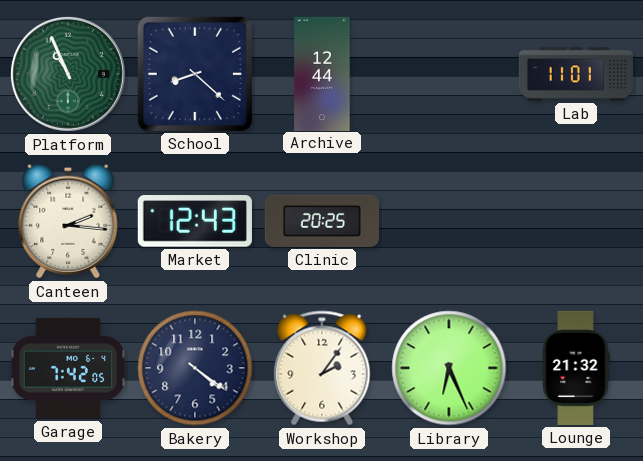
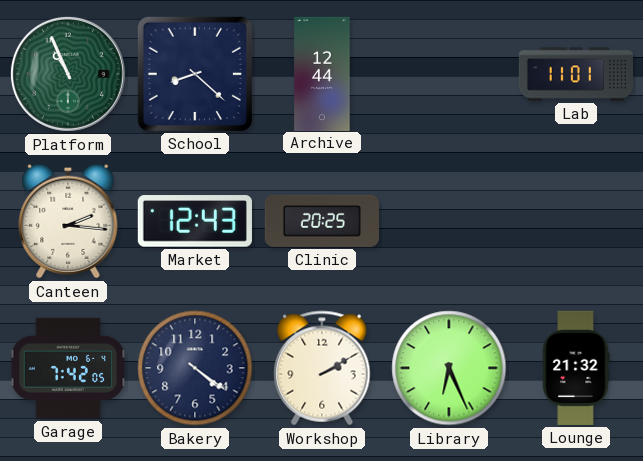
Workshop: 2:06 -> 2:10 (322, 368)
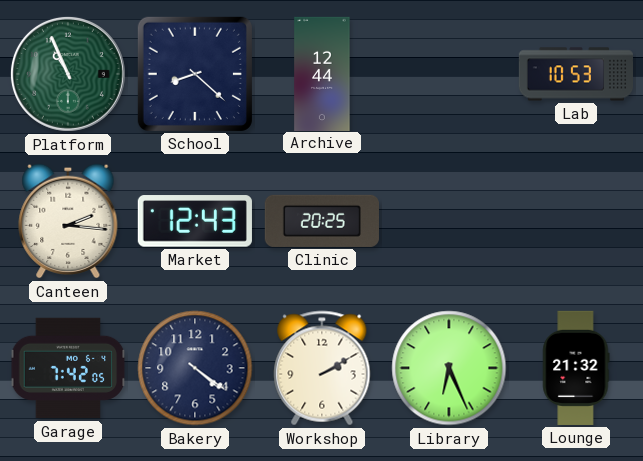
Lab: 11:01 -> 10:53 (575, 74)
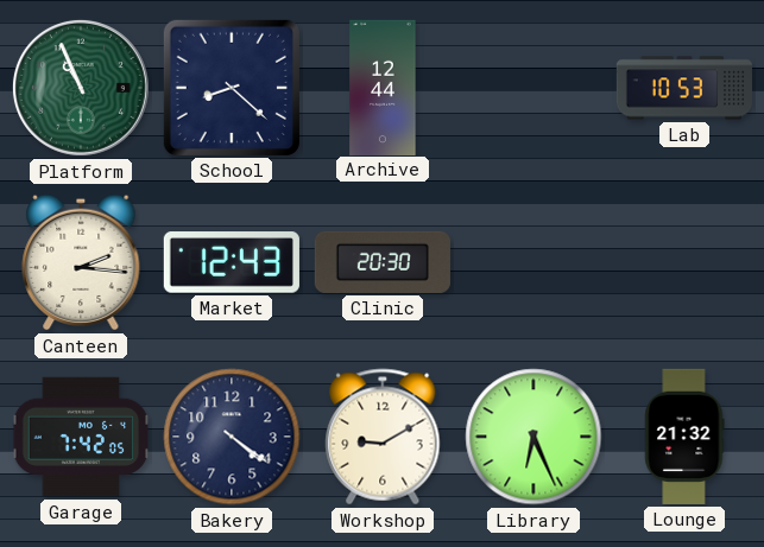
Clinic: 20:25 -> 20:30 (383, 262)
Workshop: 2:10 -> 9:10 (383, 437)
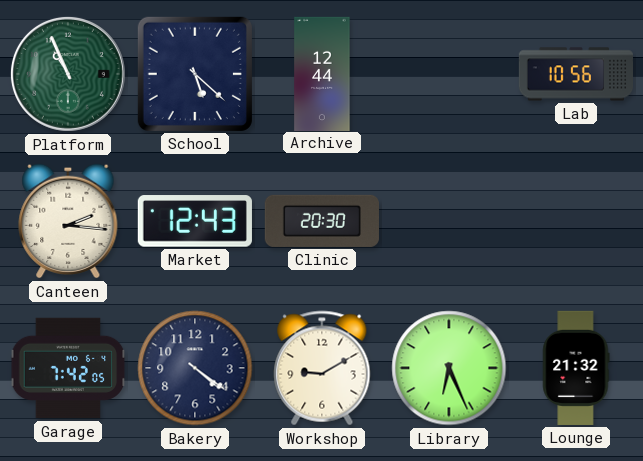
School: 8:22 -> 5:22 (195, 74)
Lab: 10:53 -> 10:56 (575, 74)
